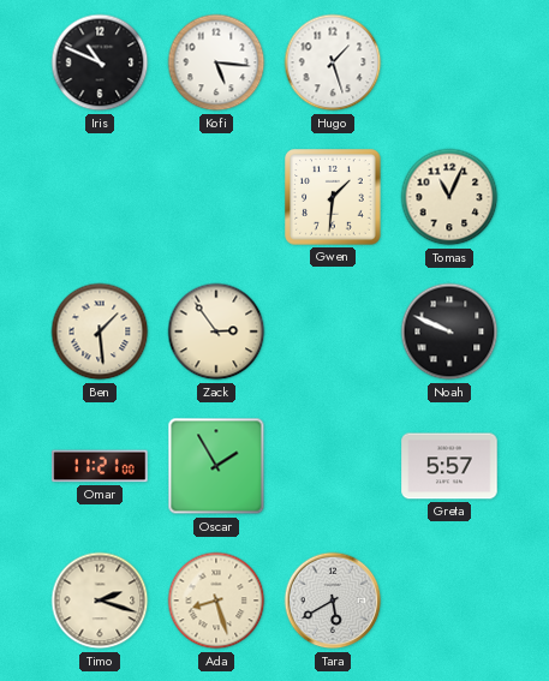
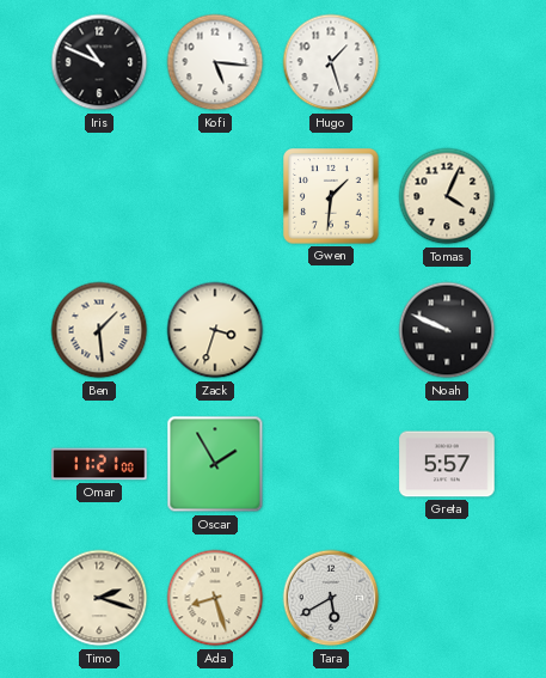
Tomas: 11:04 -> 4:04 (447, 196)
Zack: 2:54 -> 3:33 (215, 330)
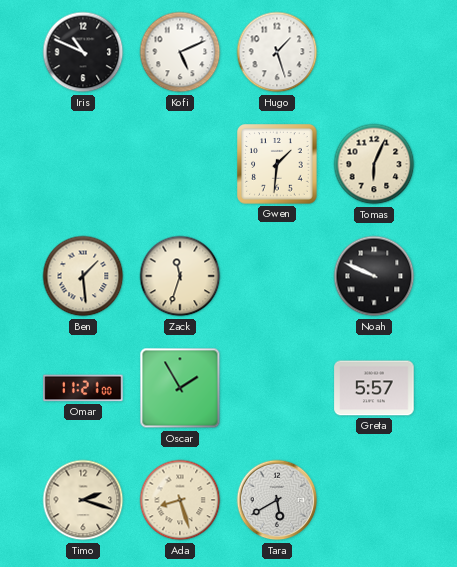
Kofi: 5:16 -> 5:11 (180, 52)
Tomas: 4:04 -> 6:04 (374, 164)
Zack: 3:33 -> 11:33 (180, 276)
